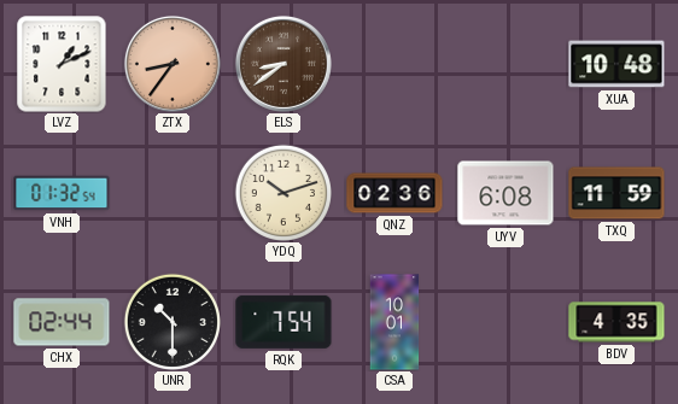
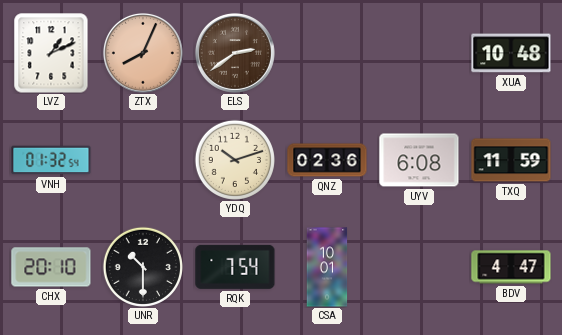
ZTX: 8:36 -> 8:04 (143, 53)
ELS: 8:39 -> 2:39 (235, 53)
CHX: 02:44 -> 20:10 (51, 267)
BDV: 4:35 -> 4:47 (511, 267)
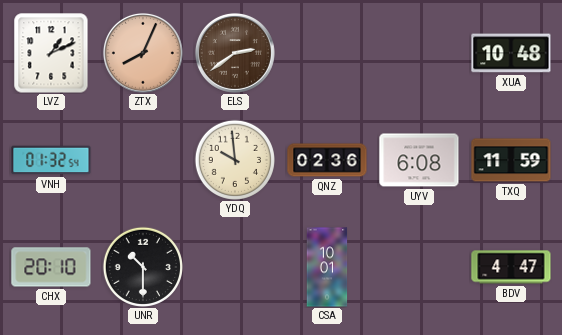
YDQ: 10:12 -> 9:59 (235, 160)
RQK: 7:54 -> none (235, 267)
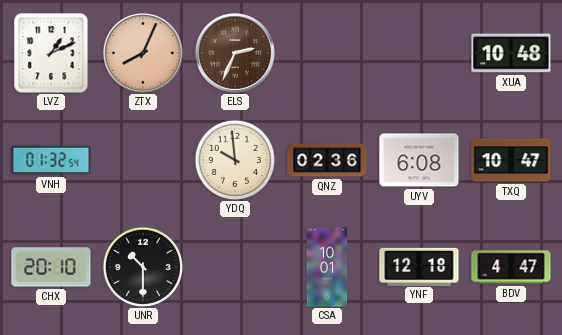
ELS: 2:39 -> 2:34 (235, 53)
TXQ: 11:59 -> 10:47 (511, 160)
YNF: none -> 12:18 (419, 266)
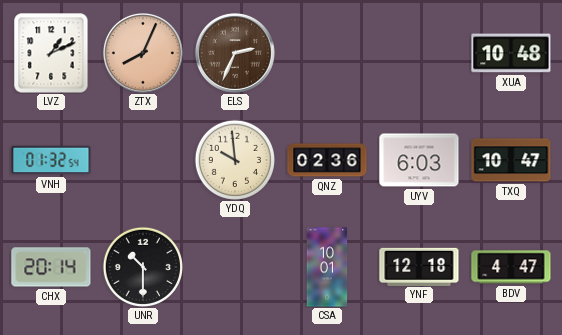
UYV: 6:08 -> 6:03 (419, 160)
CHX: 20:10 -> 20:14 (51, 267)
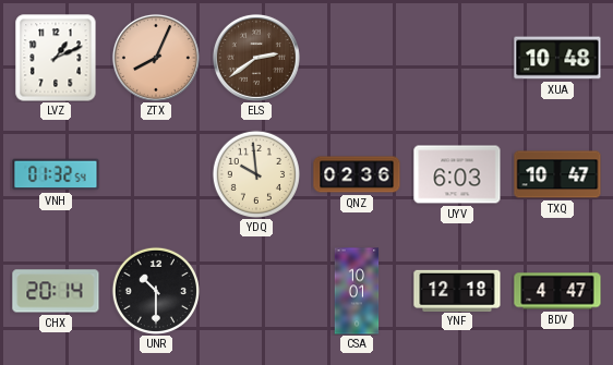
ELS: 2:34 -> 2:39 (256, 58)
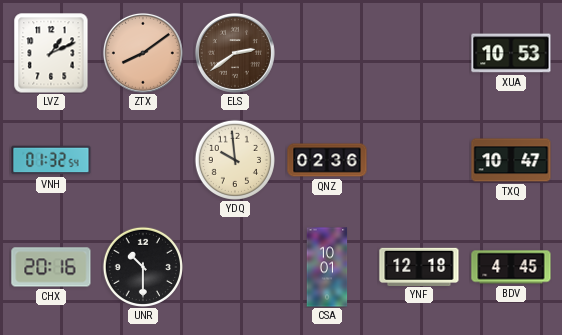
ZTX: 8:04 -> 8:09 (143, 53)
XUA: 10:48 -> 10:53 (511, 53)
UYV: 6:03 -> none (457, 174)
CHX: 20:14 -> 20:16 (51, 267)
BDV: 4:47 -> 4:45 (511, 267)
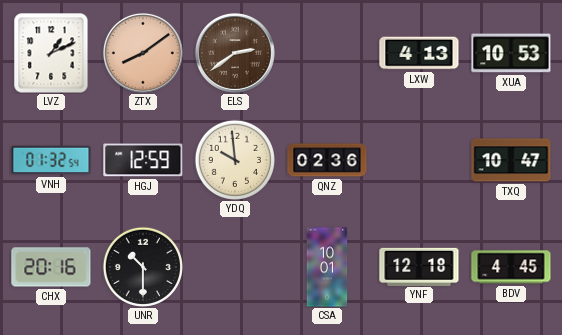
LXW: none -> 4:13 (419, 53)
HGJ: none -> 12:59 (143, 160)
